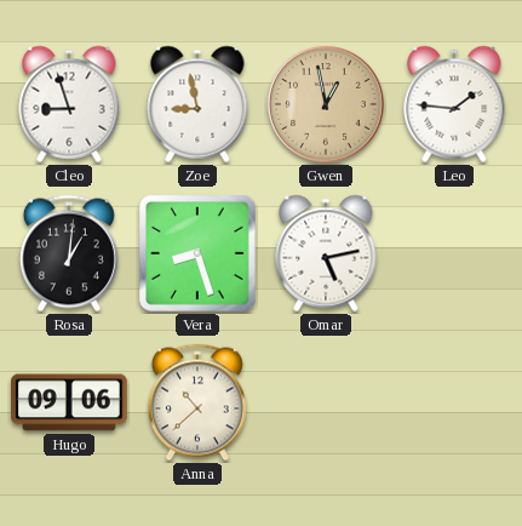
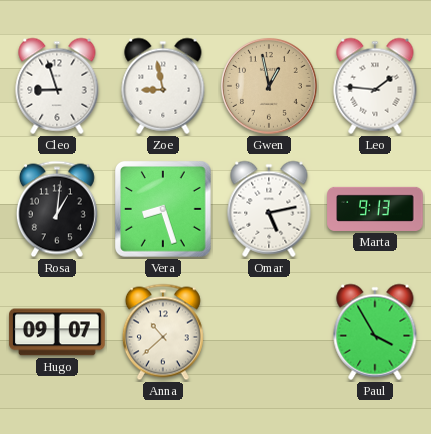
Marta: none -> 9:13 (375, 209)
Hugo: 09:06 -> 09:07 (57, 332)
Paul: none -> 3:55 (375, 332)
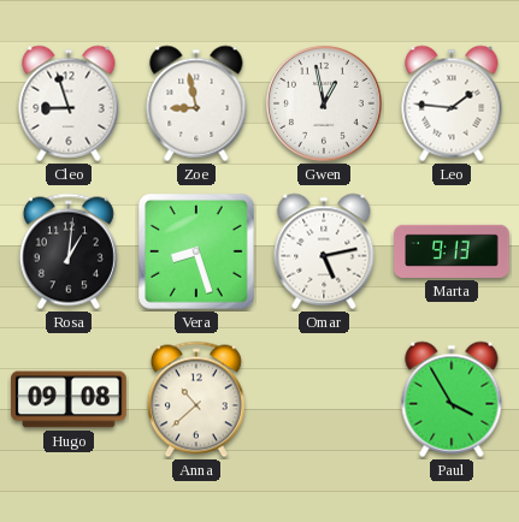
Gwen dial: champagne -> white (324, 103)
Hugo: 09:07 -> 09:08 (69, 399)
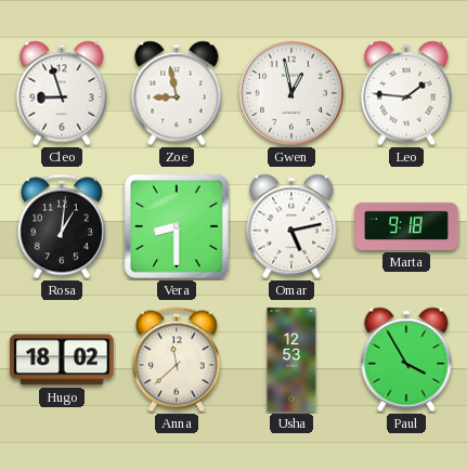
Vera: 8:27 -> 8:30 (178, 227)
Marta: 9:13 -> 9:18 (406, 226)
Hugo: 09:08 -> 18:02 (62, 360)
Anna: 10:38 -> 11:38 (177, 360)
Usha: none -> 12:53 (291, 360)
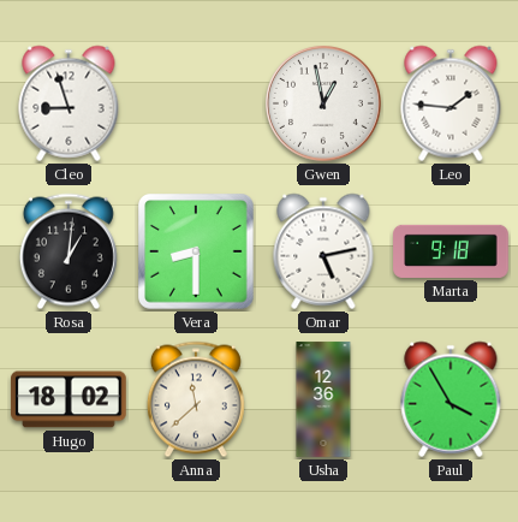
Zoe: 8:58 -> none (177, 93)
Usha: 12:53 -> 12:36 (323, 399)
